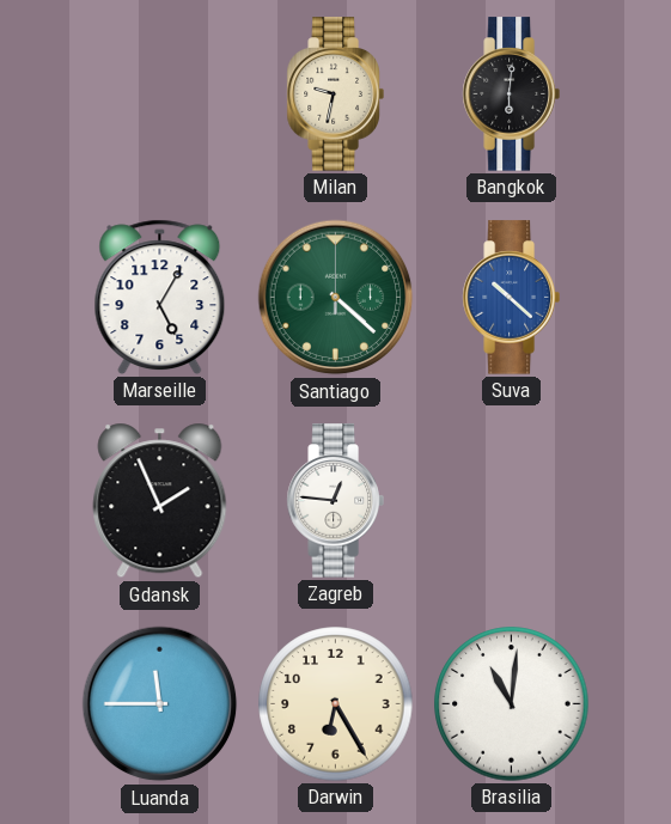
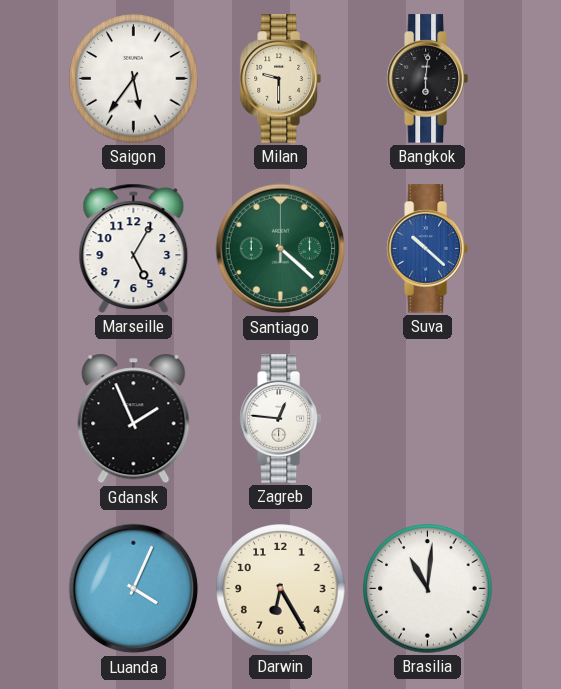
Saigon: none -> 5:36 (134, 79)
Milan: 9:32 -> 9:30 (280, 79)
Luanda: 11:45 -> 4:04 (134, 589)
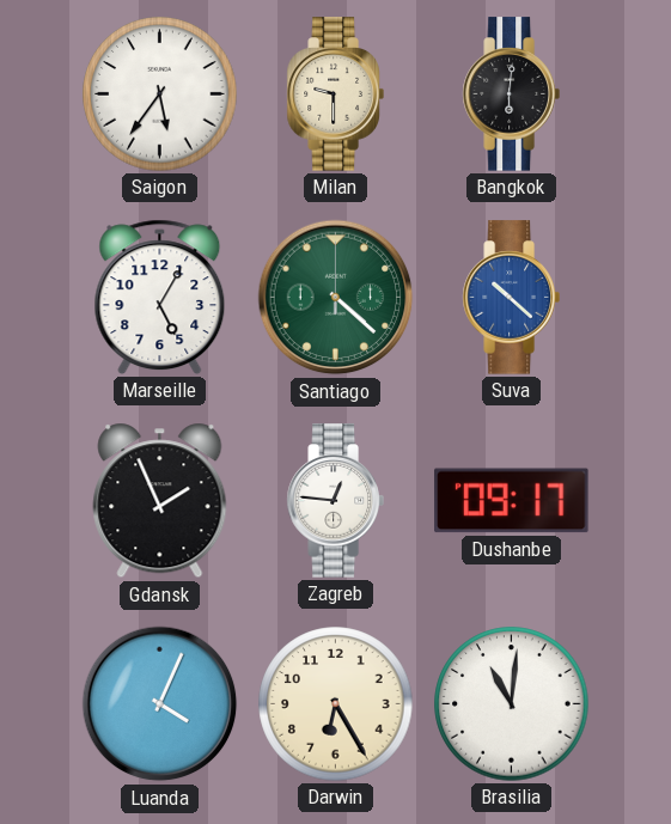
Dushanbe: none -> 09:17 (512, 501)
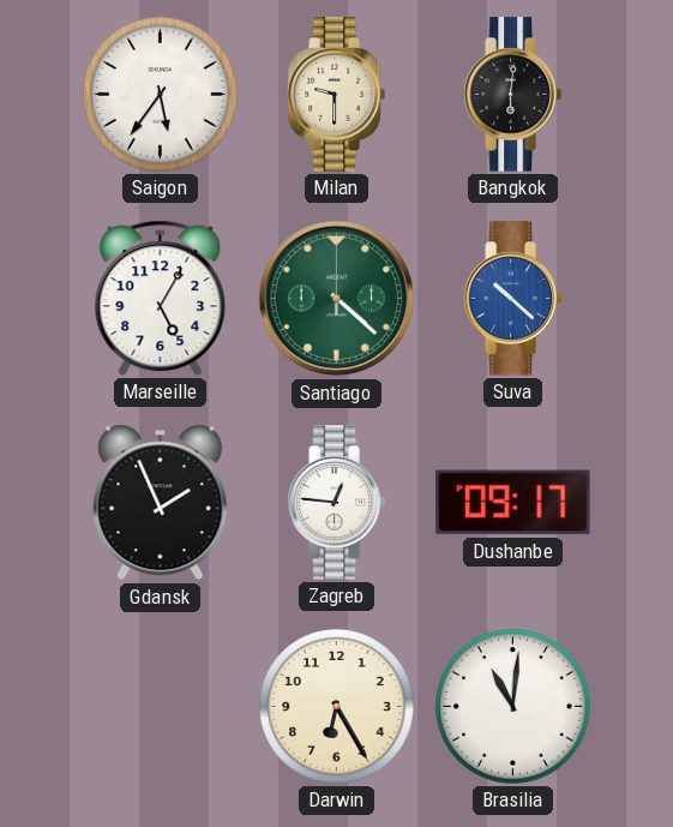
Luanda: 4:04 -> none (160, 704)
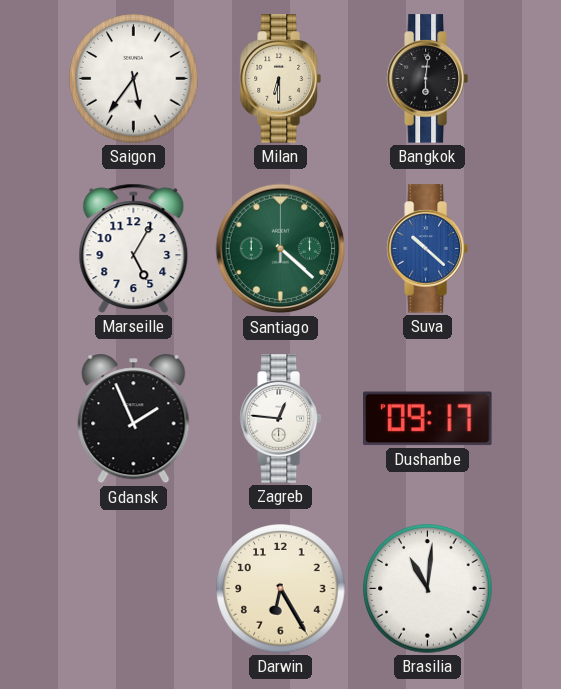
Milan: 9:30 -> 6:30 (280, 79)
